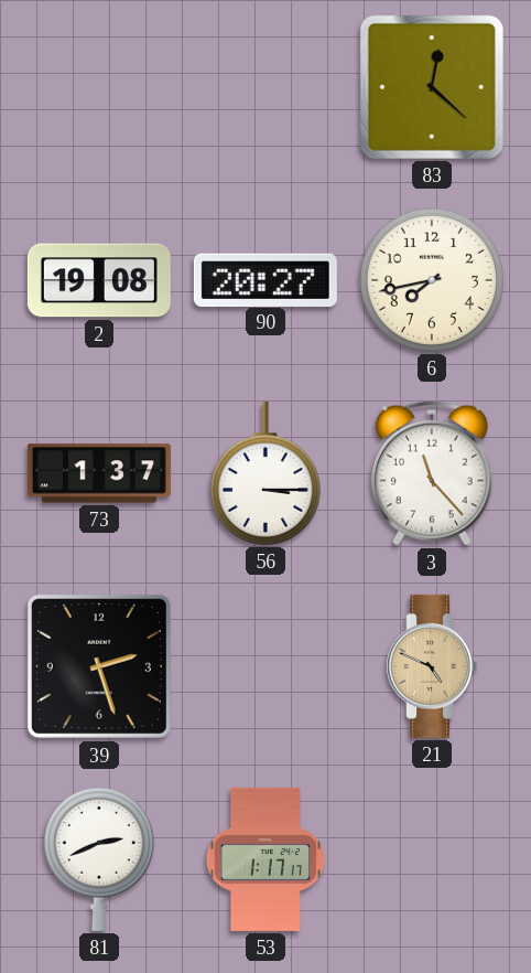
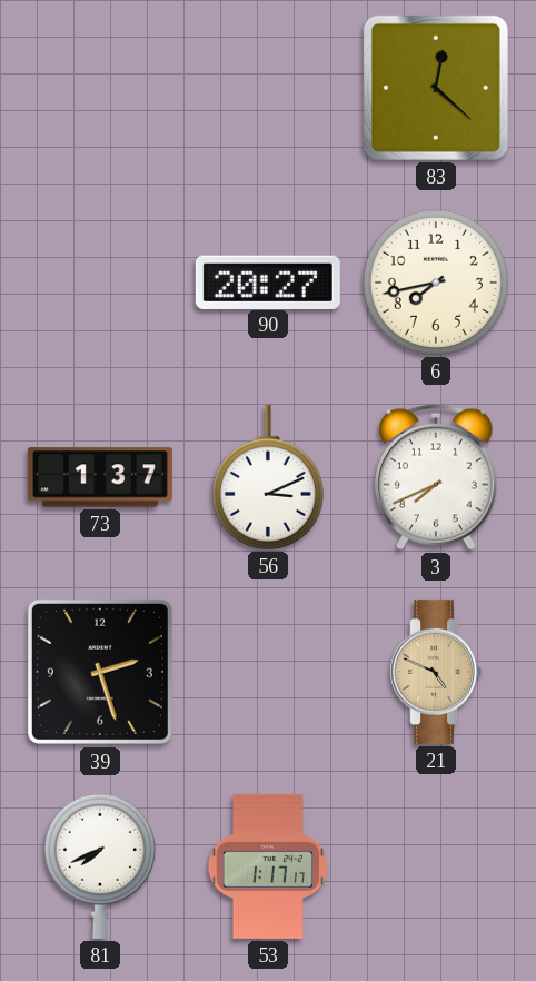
2: 19:08 -> none (99, 280)
56: 3:15 -> 3:11 (268, 477)
3: 11:23 -> 7:41 (437, 477)
81: 2:41 -> 7:41 (100, 866)
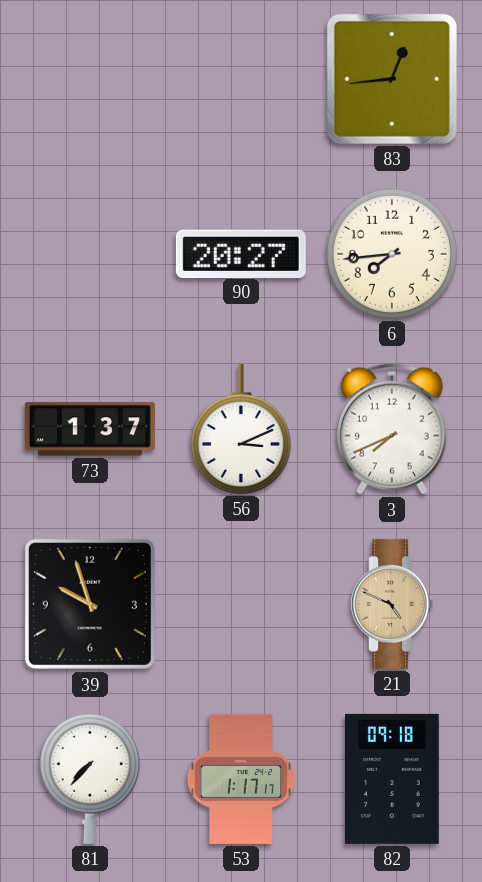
83: 12:22 -> 12:44 (392, 79)
6: 7:43 -> 7:44 (392, 254)
39: 2:27 -> 9:57 (90, 604)
81: 7:41 -> 7:37 (90, 779)
82: none -> 09:18 (393, 779)
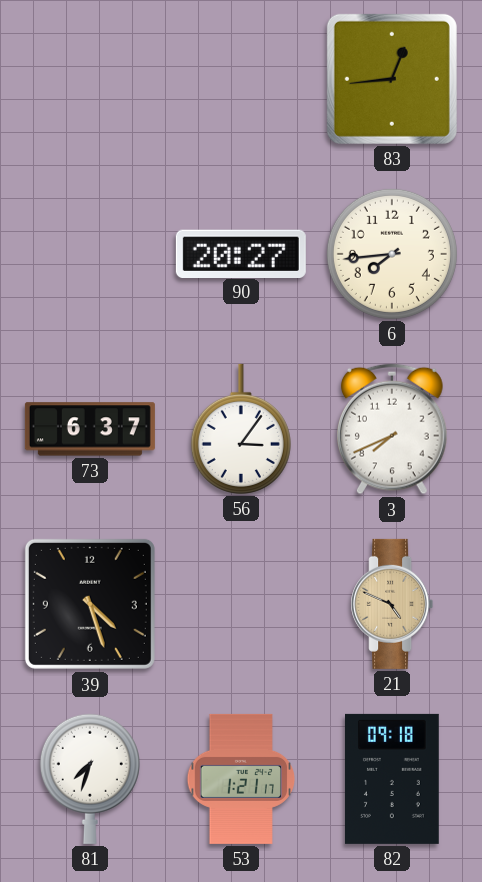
73: 1:37 -> 6:37 (90, 429)
56: 3:11 -> 3:06 (241, 429)
39: 9:57 -> 4:27 (90, 604)
81: 7:37 -> 7:33 (90, 779)
53: 1:17 -> 1:21 (241, 779)
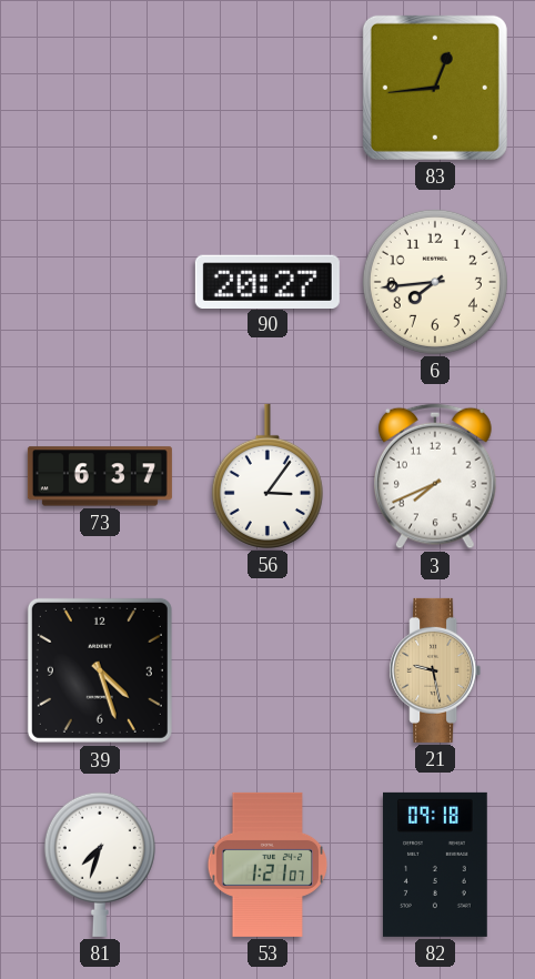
21: 4:49 -> 9:28 (435, 670)
53: 1:21:17 -> 1:21:07 (267, 865)
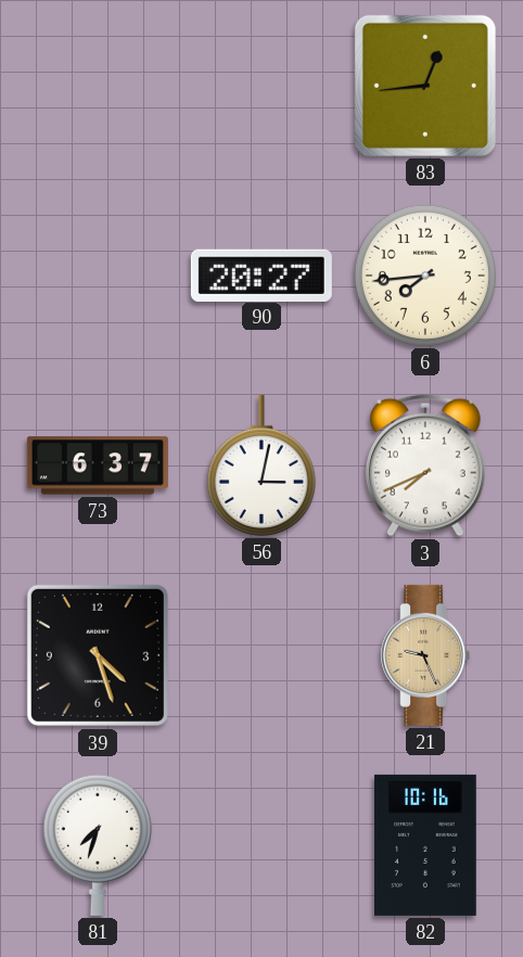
56: 3:06 -> 3:02 (261, 465)
21: 9:28 -> 9:26 (425, 655)
53: 1:21 -> none (267, 865)
82: 09:18 -> 10:16 (426, 845)
